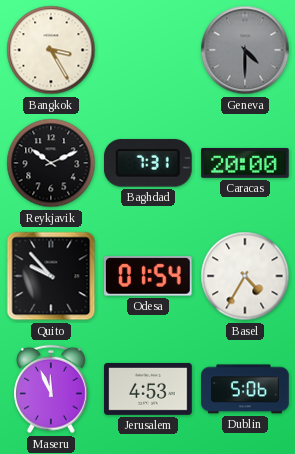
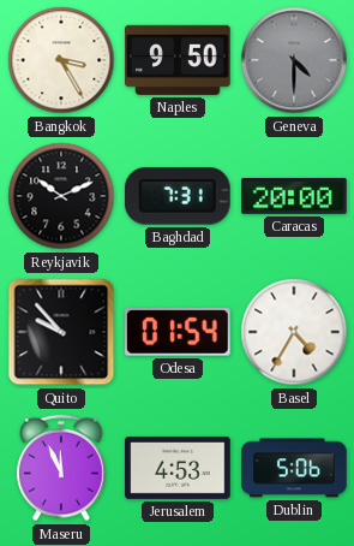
Naples: none -> 9:50 (179, 60)
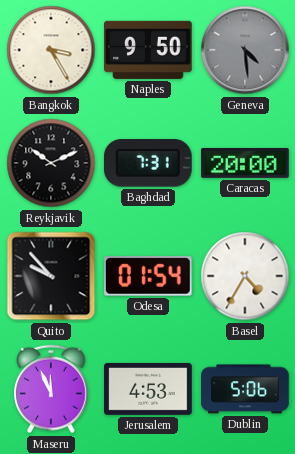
Geneva: 4:30 -> 4:29 (245, 50)
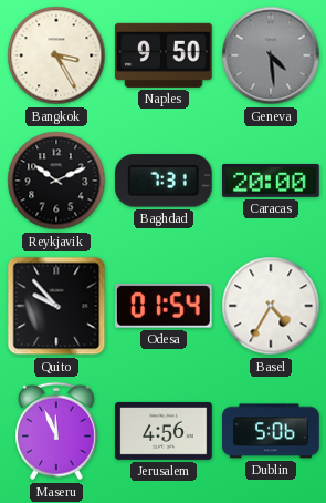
Jerusalem: 4:53 -> 4:56 (164, 431)
